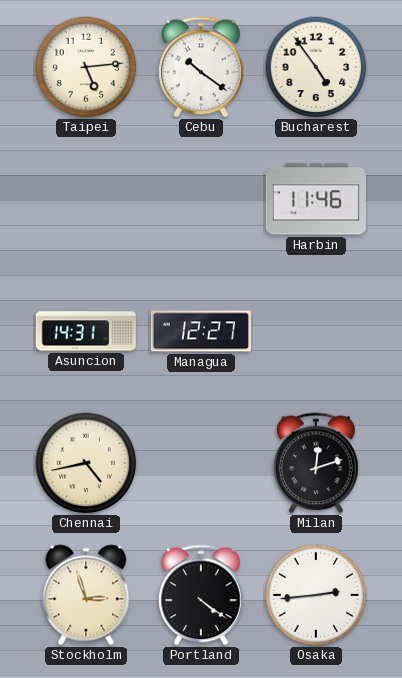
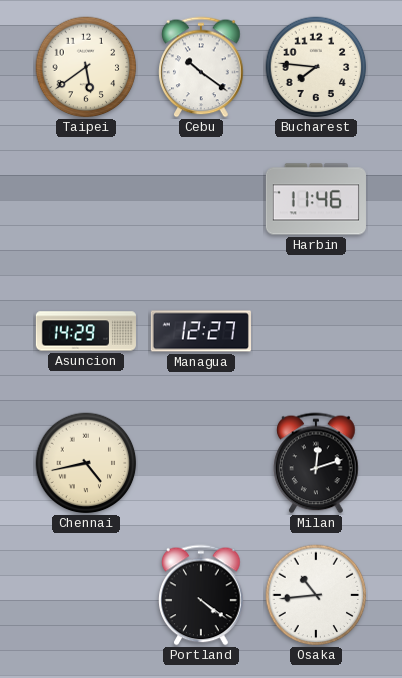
Taipei: 5:14 -> 5:39 (86, 67)
Bucharest: 4:54 -> 7:46 (316, 67)
Asuncion: 14:31 -> 14:29 (86, 331)
Stockholm: 2:57 -> none (86, 595)
Osaka: 2:44 -> 10:44 (316, 595)
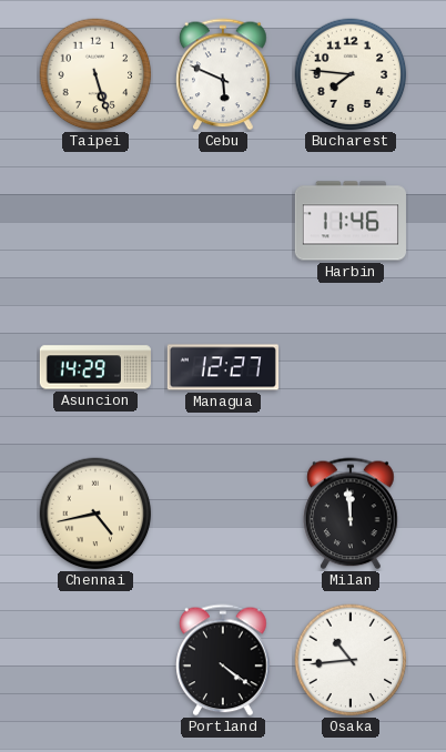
Taipei: 5:39 -> 5:27 (95, 74)
Cebu: 10:21 -> 5:49 (223, 74)
Milan: 12:12 -> 11:59 (351, 514)
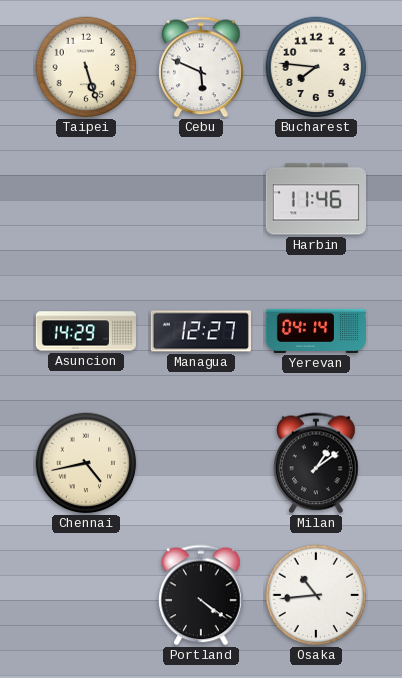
Yerevan: none -> 04:14 (316, 331)
Milan: 11:59 -> 1:09 (316, 463)
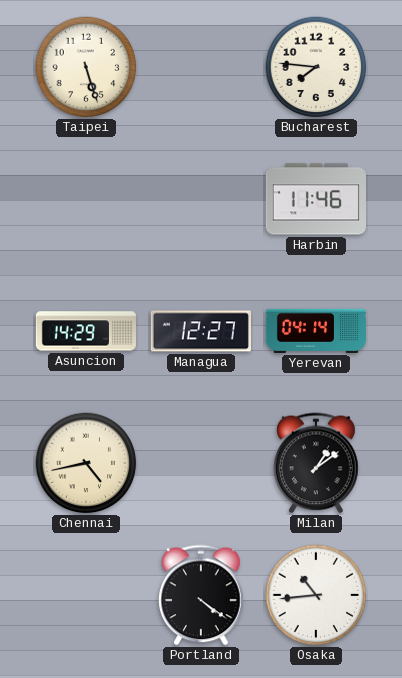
Cebu: 5:49 -> none (201, 67)
